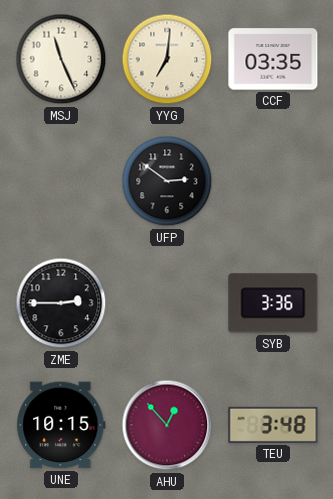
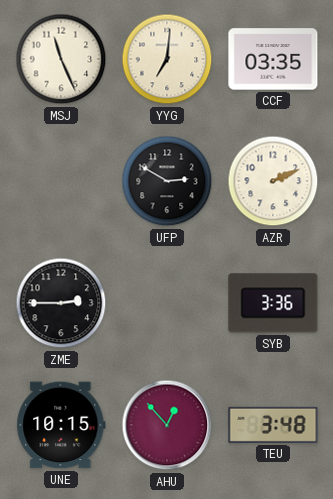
UFP: 2:51 -> 2:50 (167, 181)
AZR: none -> 2:11 (273, 181)
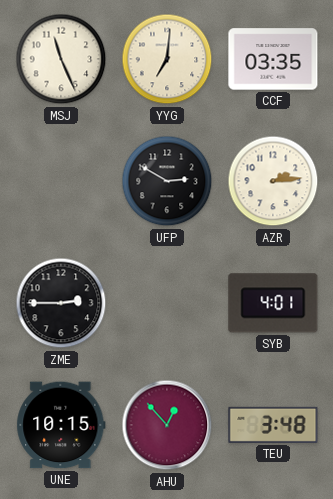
AZR: 2:11 -> 2:14 (273, 181)
SYB: 3:36 -> 4:01 (273, 303)
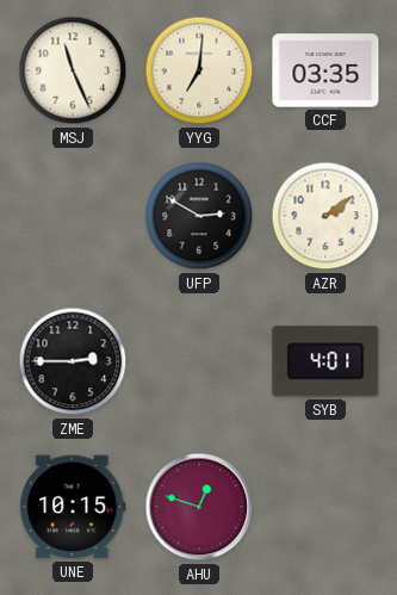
AZR: 2:14 -> 2:09 (325, 216)
AHU: 12:53 -> 12:48 (199, 507)
TEU: 3:48 -> none (273, 425)
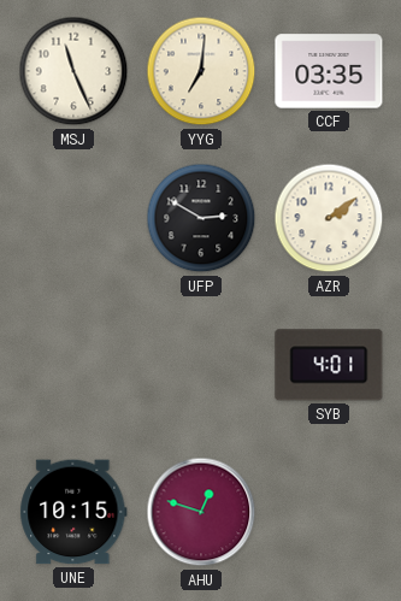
ZME: 2:45 -> none (73, 361)
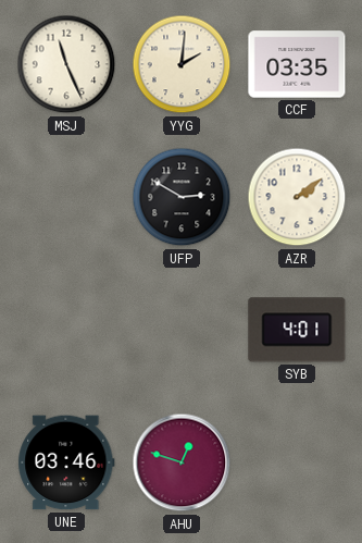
YYG: 7:01 -> 2:01 (182, 64)
UNE: 10:15 -> 03:46 (66, 462)
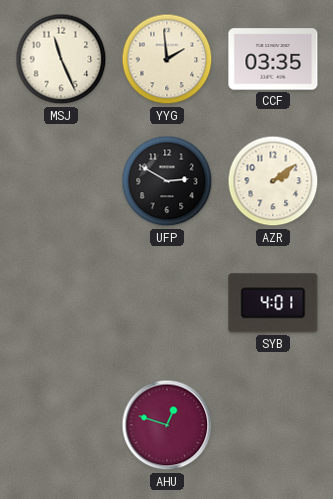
YYG: 2:01 -> 1:59 (167, 59)
UNE: 03:46 -> none (66, 462)
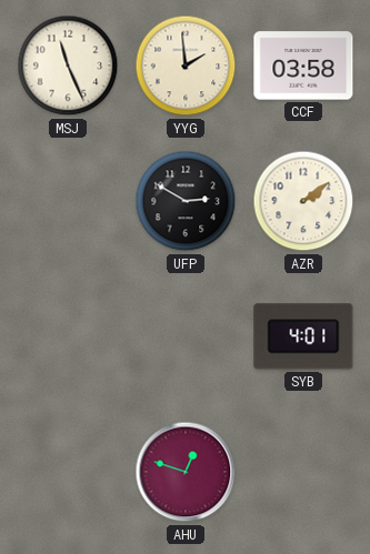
CCF: 03:35 -> 03:58 (303, 66)
